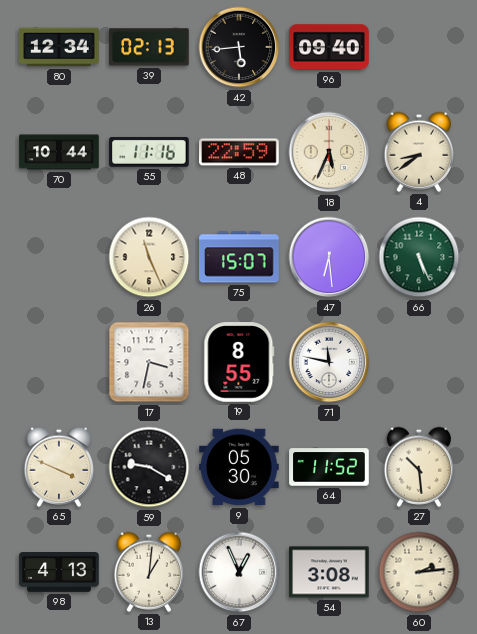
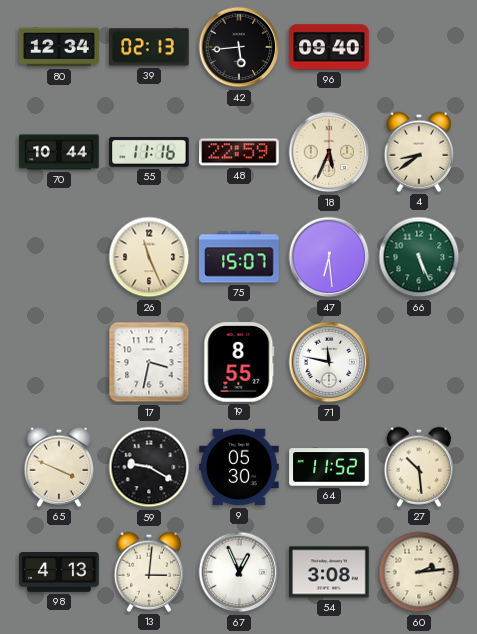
13: 1:01 -> 3:01 (149, 572)
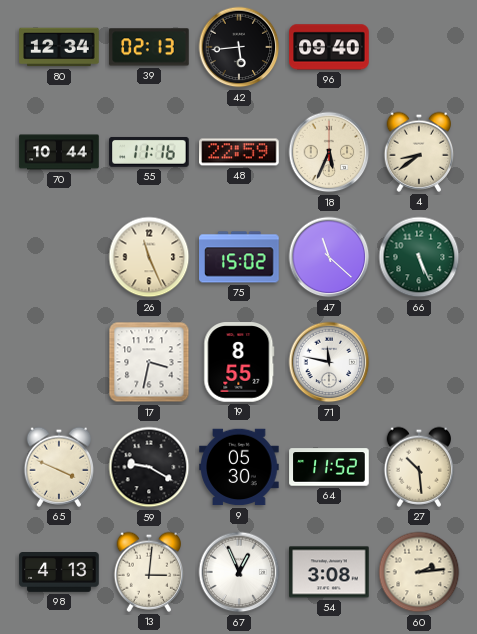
75: 15:07 -> 15:02 (239, 257)
47: 6:29 -> 11:22 (329, 257)
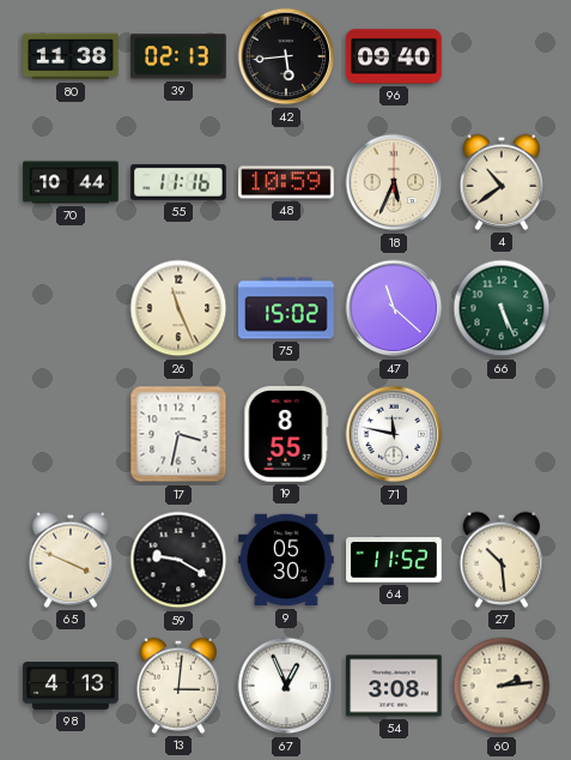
80: 12:34 -> 11:38 (71, 56)
48: 22:59 -> 10:59 (286, 182)
4: 8:39 -> 10:39 (502, 182)
